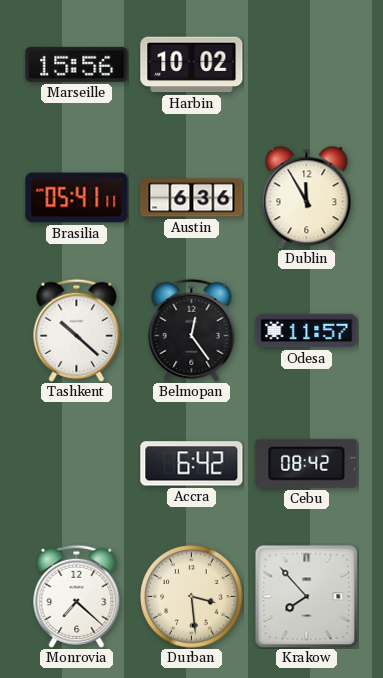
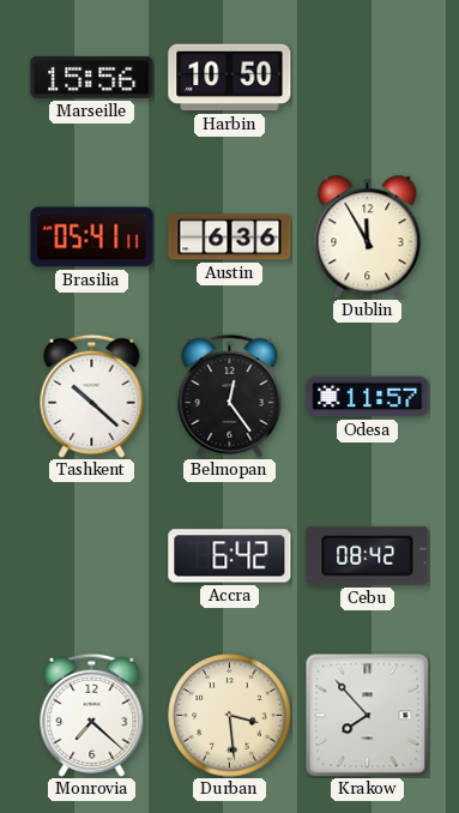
Harbin: 10:02 -> 10:50 (230, 78)
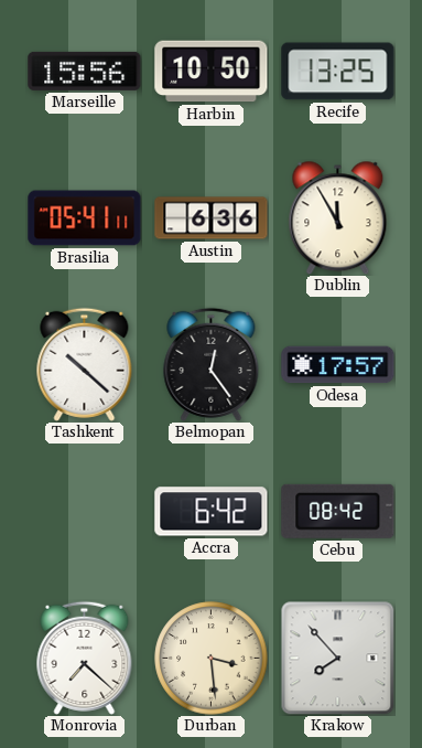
Recife: none -> 13:25 (338, 72)
Odesa: 11:57 -> 17:57 (338, 365)
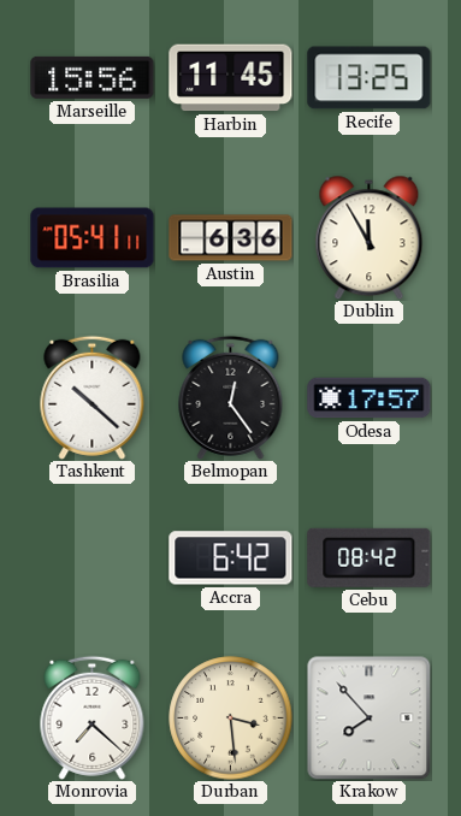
Harbin: 10:50 -> 11:45 (231, 78)
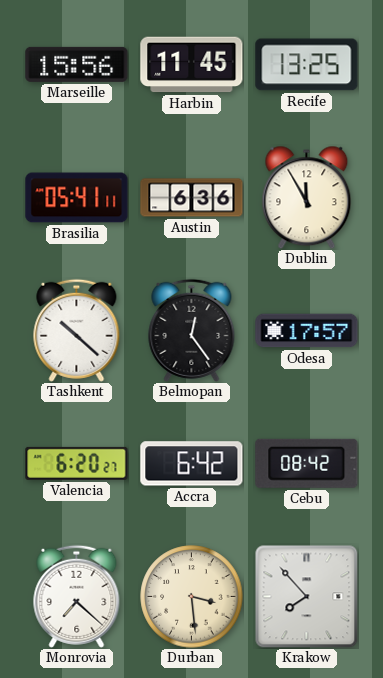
Valencia: none -> 6:20 (77, 463)
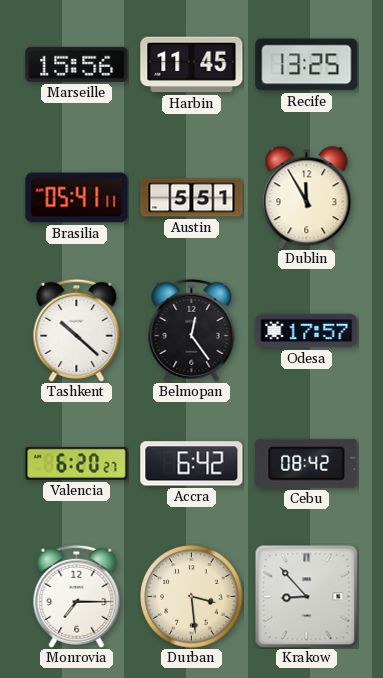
Austin: 6:36 -> 5:51 (192, 198)
Monrovia: 7:22 -> 7:15 (77, 596)
Krakow: 7:53 -> 8:53 (306, 596)
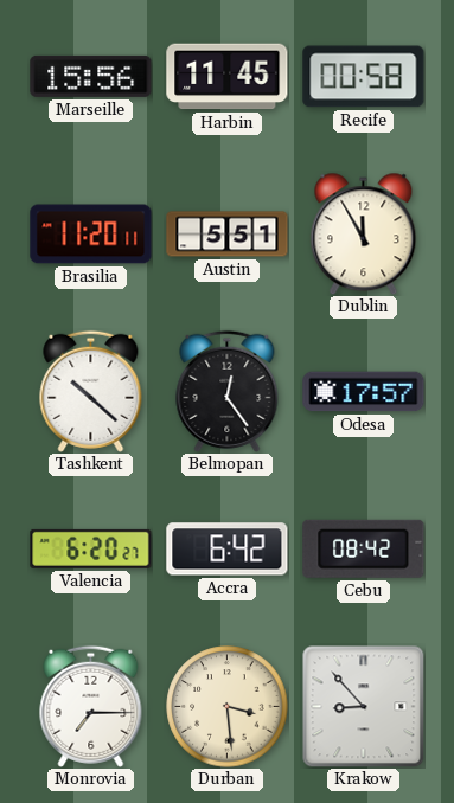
Recife: 13:25 -> 00:58 (364, 77)
Brasilia: 05:41 -> 11:20 (91, 235)
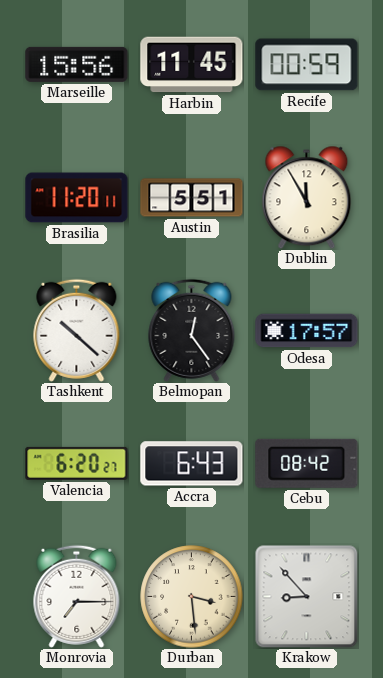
Recife: 00:58 -> 00:59 (307, 65)
Accra: 6:42 -> 6:43 (192, 464)
